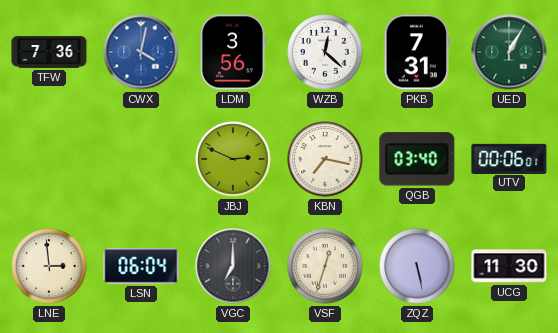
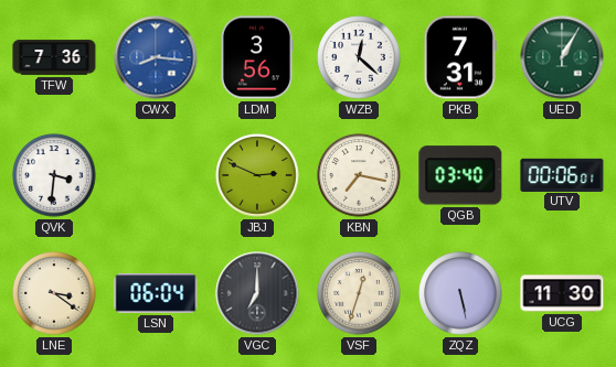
CWX: 4:02 -> 8:16 (156, 57)
QVK: none -> 3:31 (54, 175)
LNE: 2:59 -> 3:21 (54, 293)
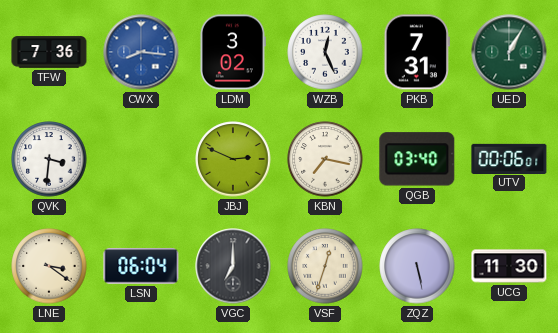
LDM: 3:56 -> 3:02 (232, 52)
WZB: 12:22 -> 12:26 (325, 52)
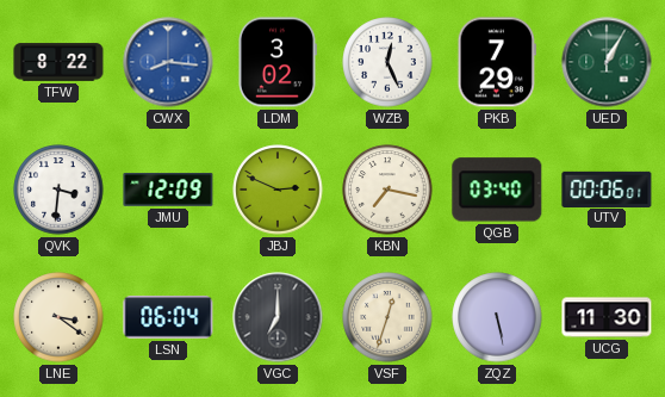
TFW: 7:36 -> 8:22 (58, 62)
PKB: 7:31 -> 7:29 (497, 62)
JMU: none -> 12:09 (168, 191)
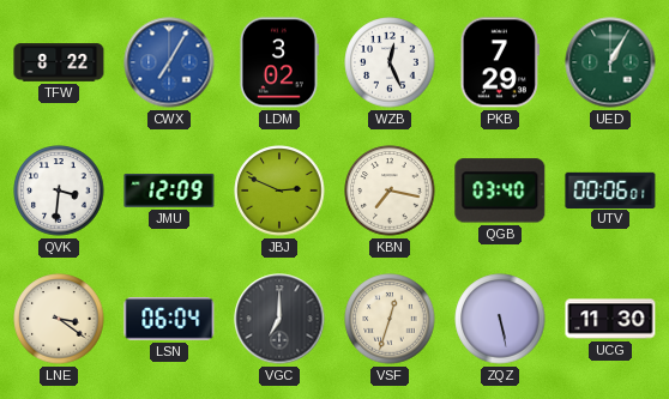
CWX: 8:16 -> 7:05 (169, 62)
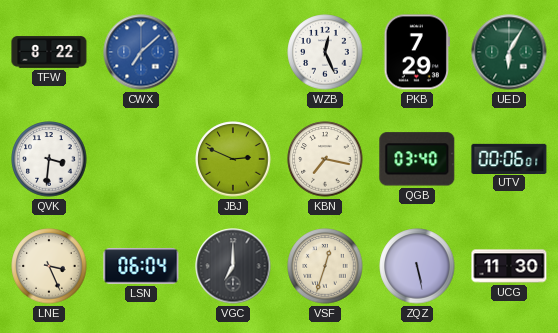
CWX: 7:05 -> 7:08 (141, 52)
LDM: 3:02 -> none (278, 62)
UED: 1:05 -> 6:05 (509, 52)
JMU: 12:09 -> none (169, 192)
LNE: 3:21 -> 3:26 (49, 266)
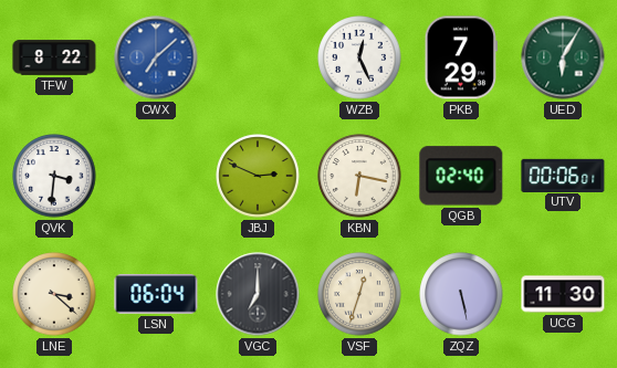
KBN: 7:17 -> 6:17 (359, 176)
QGB: 03:40 -> 02:40 (461, 176)
LNE: 3:26 -> 3:22 (54, 294)
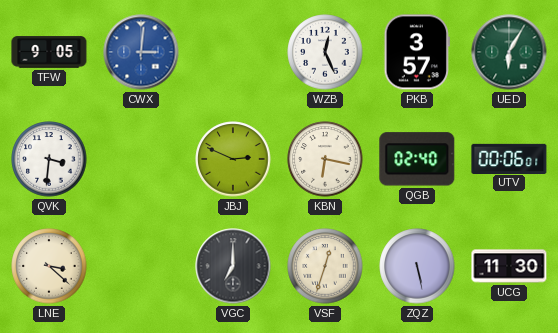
TFW: 8:22 -> 9:05 (49, 52)
CWX: 7:08 -> 3:01 (141, 52)
PKB: 7:29 -> 3:57 (417, 52)
LSN: 06:04 -> none (156, 294)
